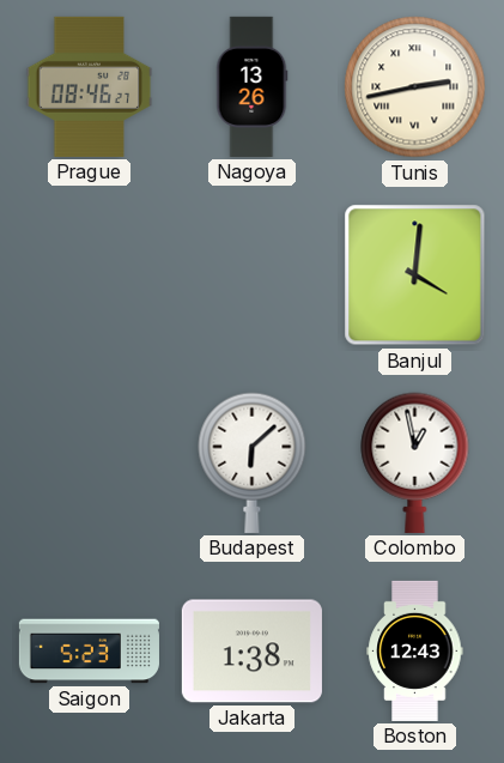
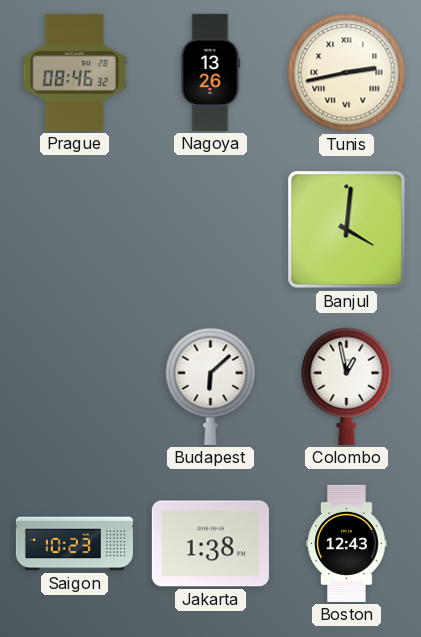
Prague: 08:46:27 -> 08:46:32 (75, 72)
Saigon: 5:23 -> 10:23 (74, 544)
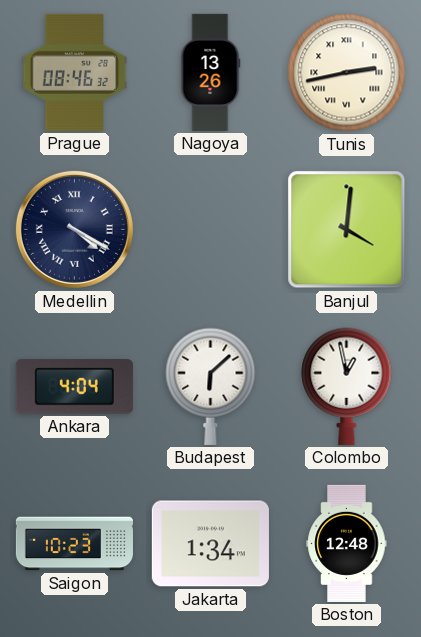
Medellin: none -> 4:20 (74, 229)
Ankara: none -> 4:04 (74, 387)
Jakarta: 1:38 -> 1:34 (210, 544)
Boston: 12:43 -> 12:48 (347, 543)
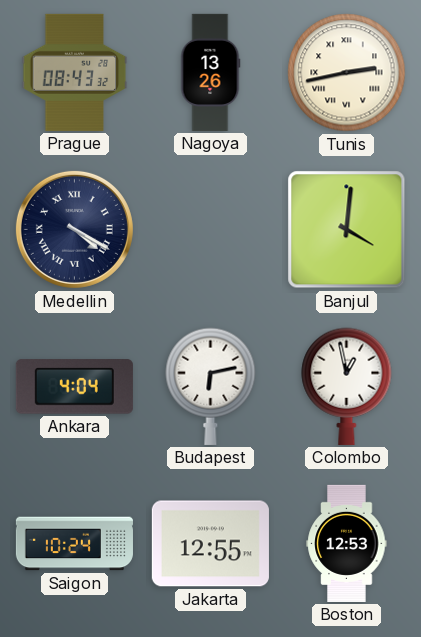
Prague: 08:46 -> 08:43 (75, 72)
Budapest: 6:08 -> 6:13 (211, 386)
Saigon: 10:23 -> 10:24 (74, 544)
Jakarta: 1:34 -> 12:55 (210, 544)
Boston: 12:48 -> 12:53 (347, 543)
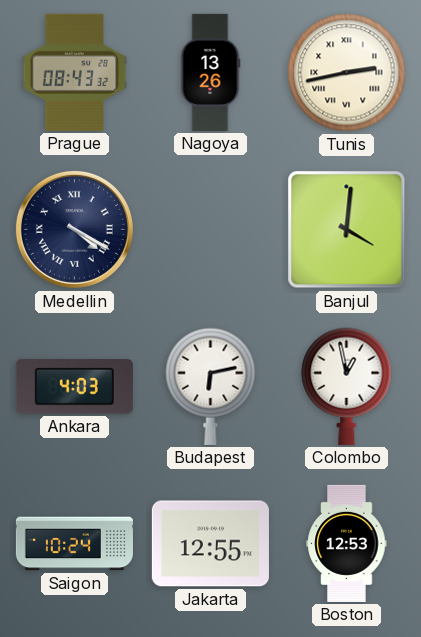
Ankara: 4:04 -> 4:03 (74, 387)
